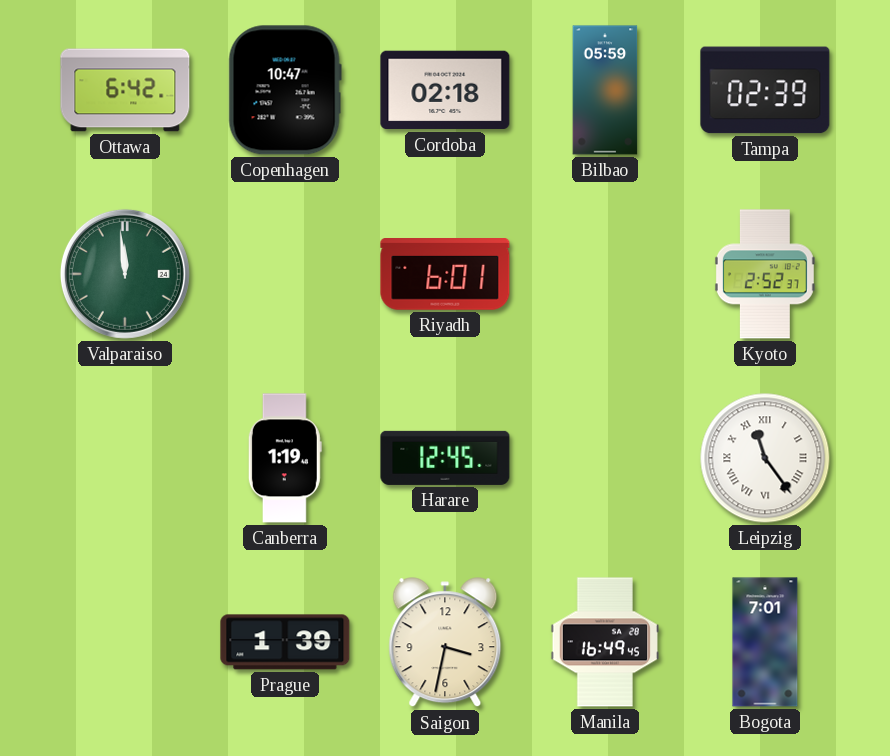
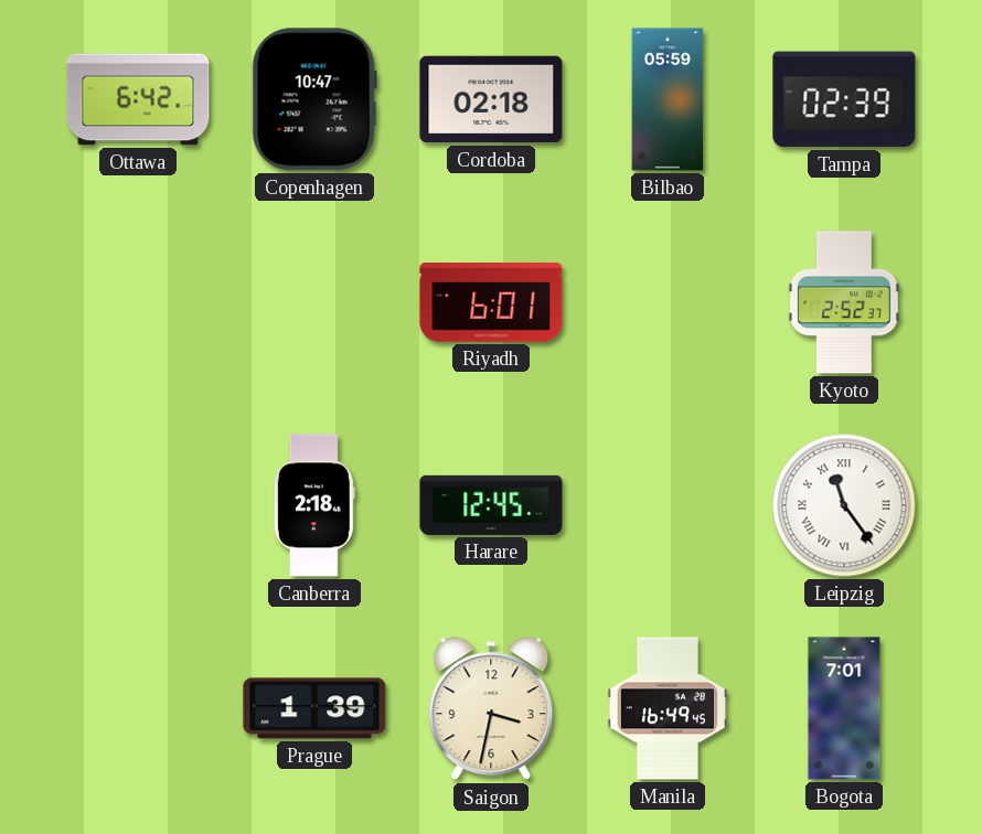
Valparaiso: 11:59 -> none (125, 274)
Canberra: 1:19 -> 2:18 (314, 505)
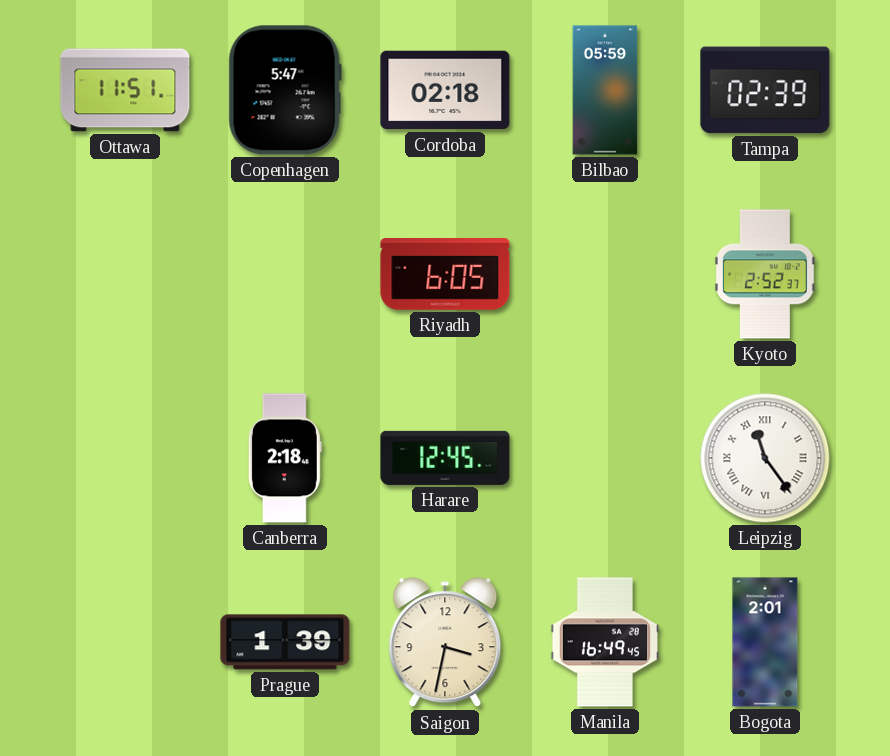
Ottawa: 6:42 -> 11:51 (125, 90)
Copenhagen: 10:47 -> 5:47 (285, 90)
Riyadh: 6:01 -> 6:05 (445, 274)
Bogota: 7:01 -> 2:01 (765, 642)
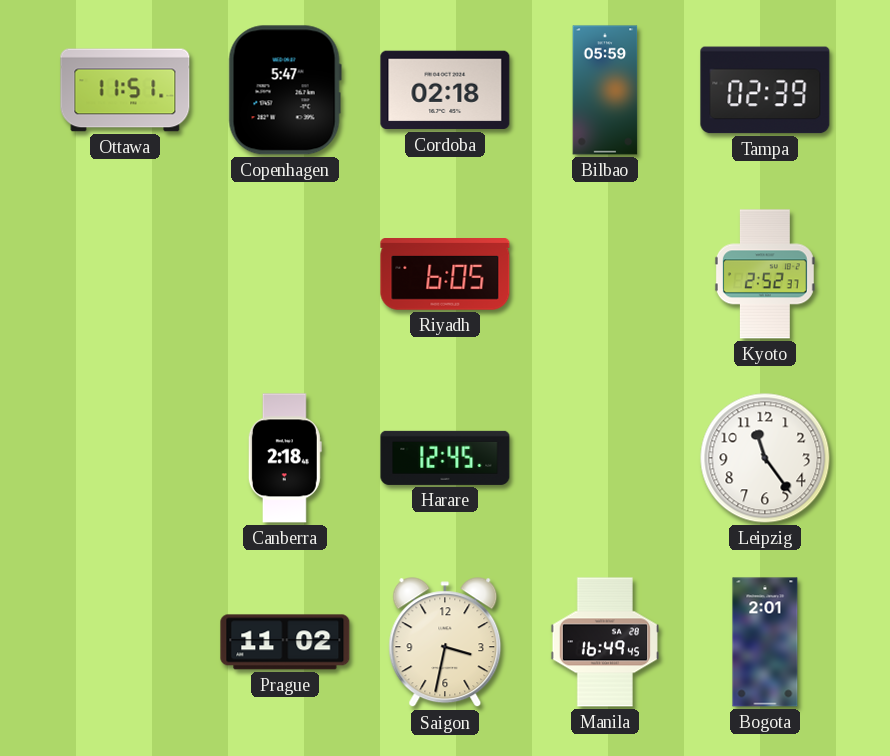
Leipzig numerals: Roman -> Arabic (765, 458)
Prague: 1:39 -> 11:02 (285, 642)
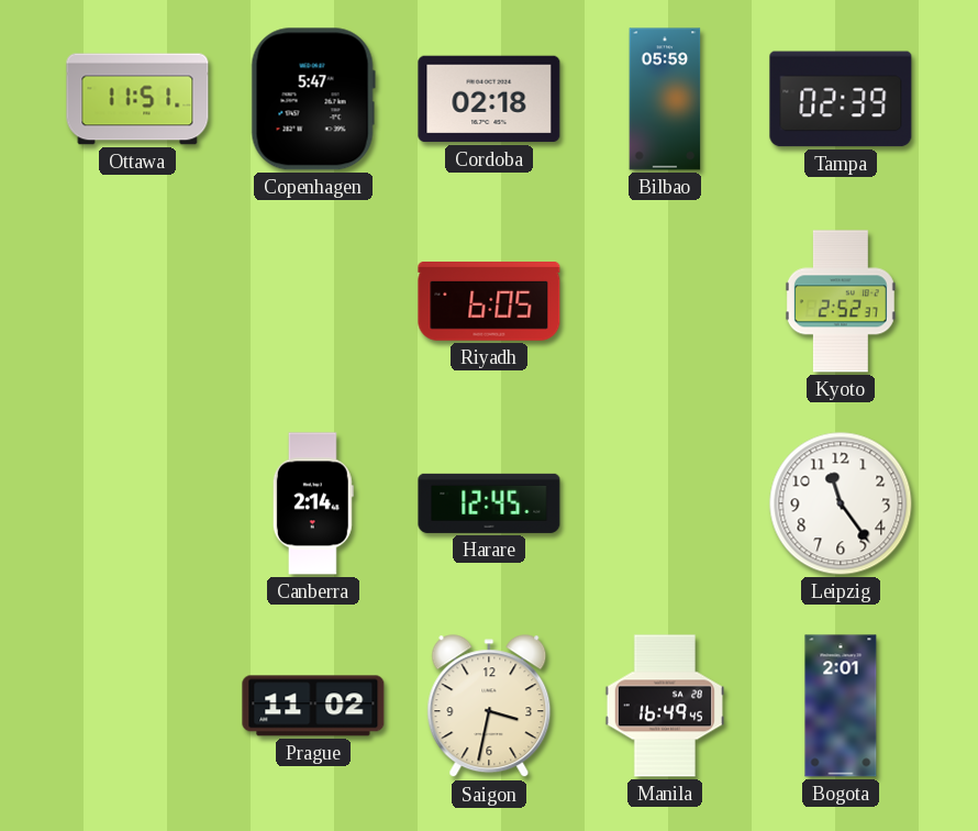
Canberra: 2:18 -> 2:14 (313, 503)
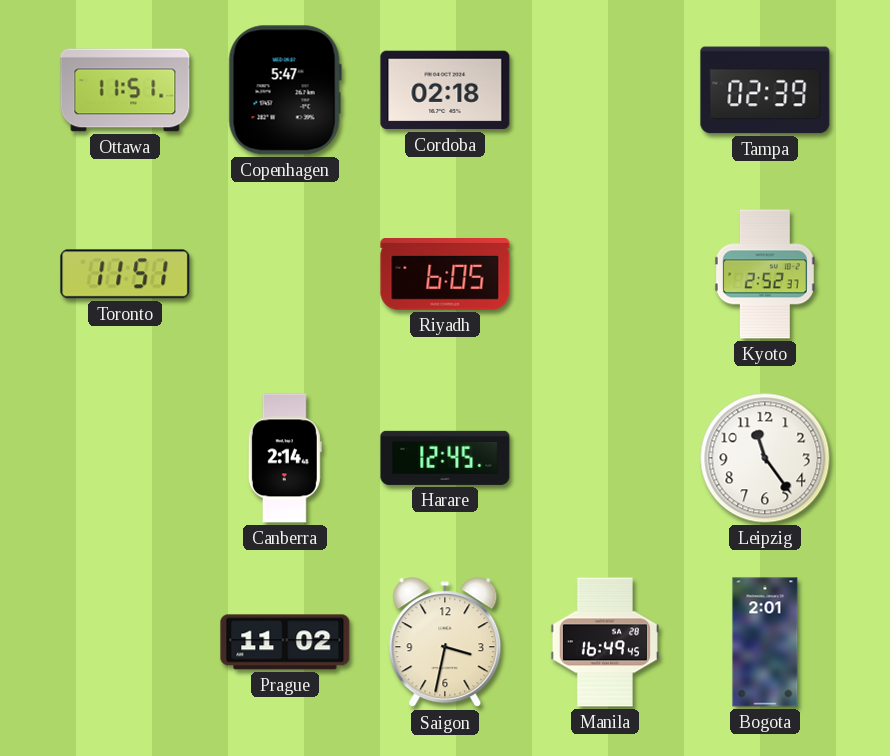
Bilbao: 05:59 -> none (665, 99)
Toronto: none -> 11:51 (125, 274)
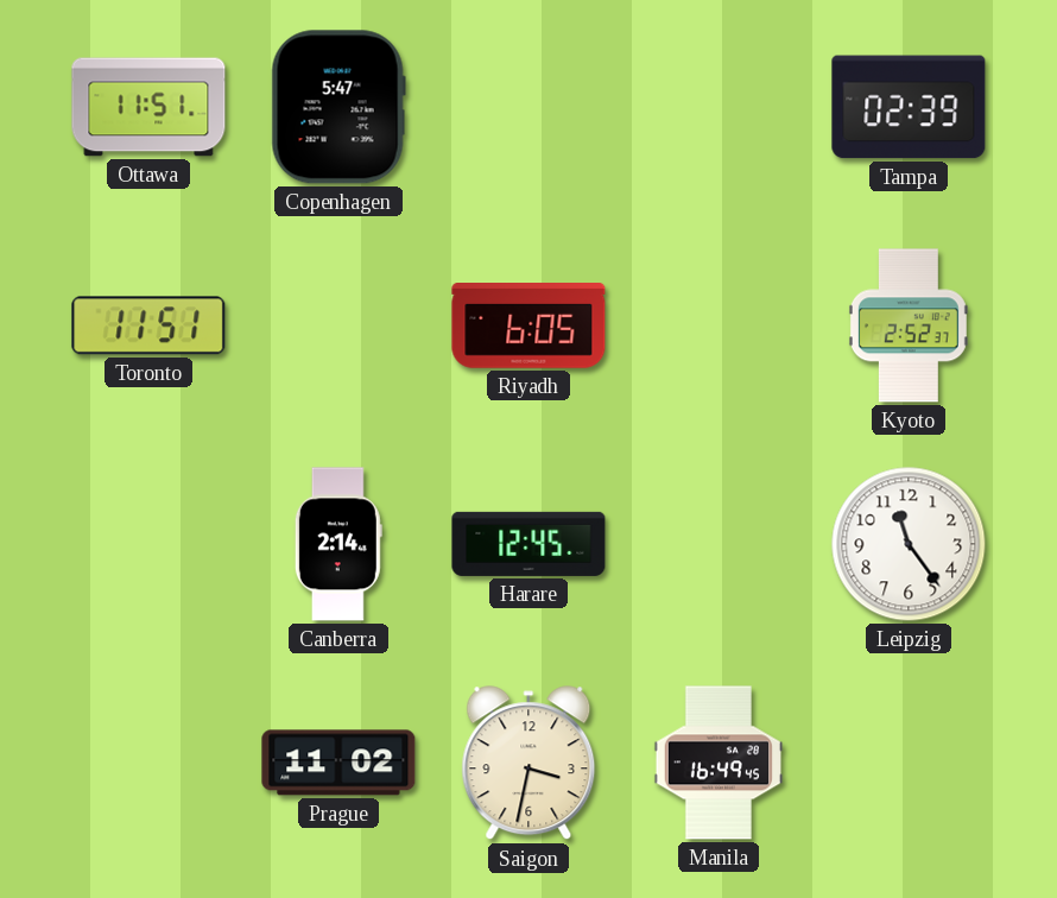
Cordoba: 02:18 -> none (445, 90)
Bogota: 2:01 -> none (765, 642)
